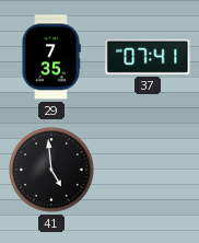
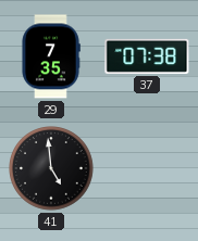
37: 07:41 -> 07:38 (147, 56)
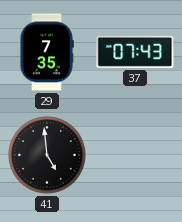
37: 07:38 -> 07:43 (135, 52)
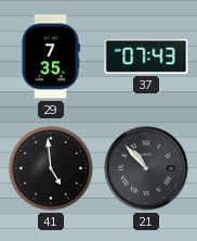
21: none -> 10:53 (146, 168)
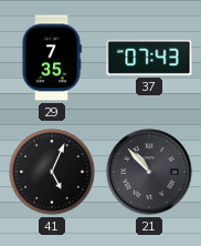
41: 4:59 -> 5:04 (52, 172)
